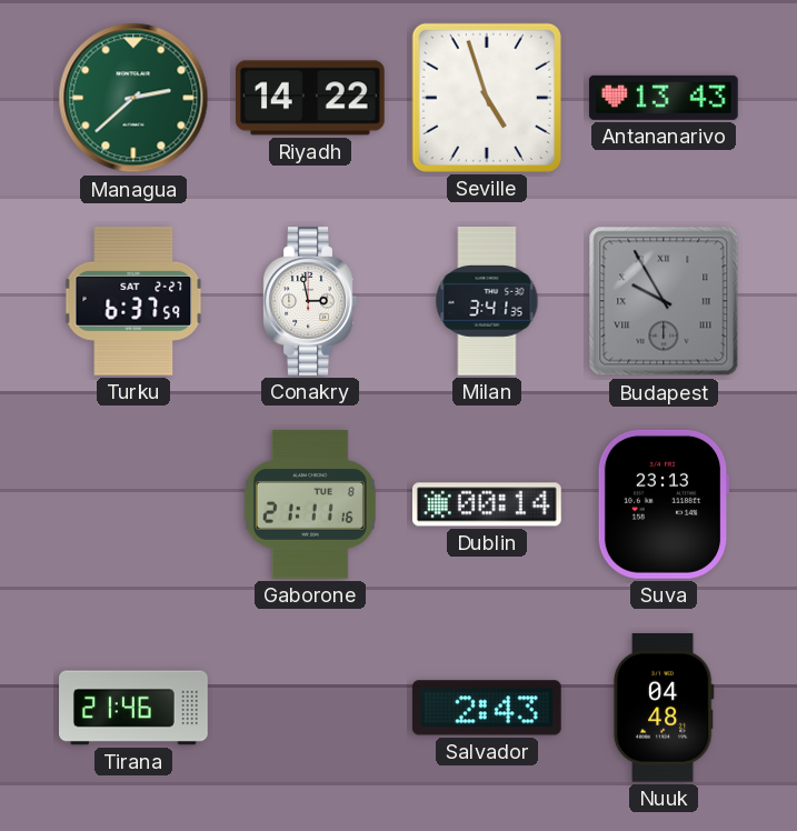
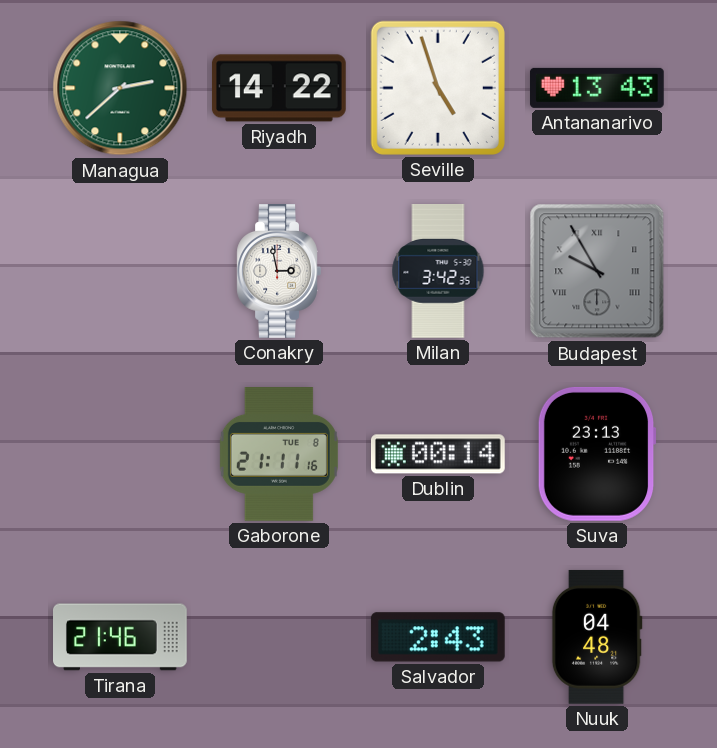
Turku: 6:37 -> none (133, 301)
Milan: 3:41 -> 3:42 (438, 272)
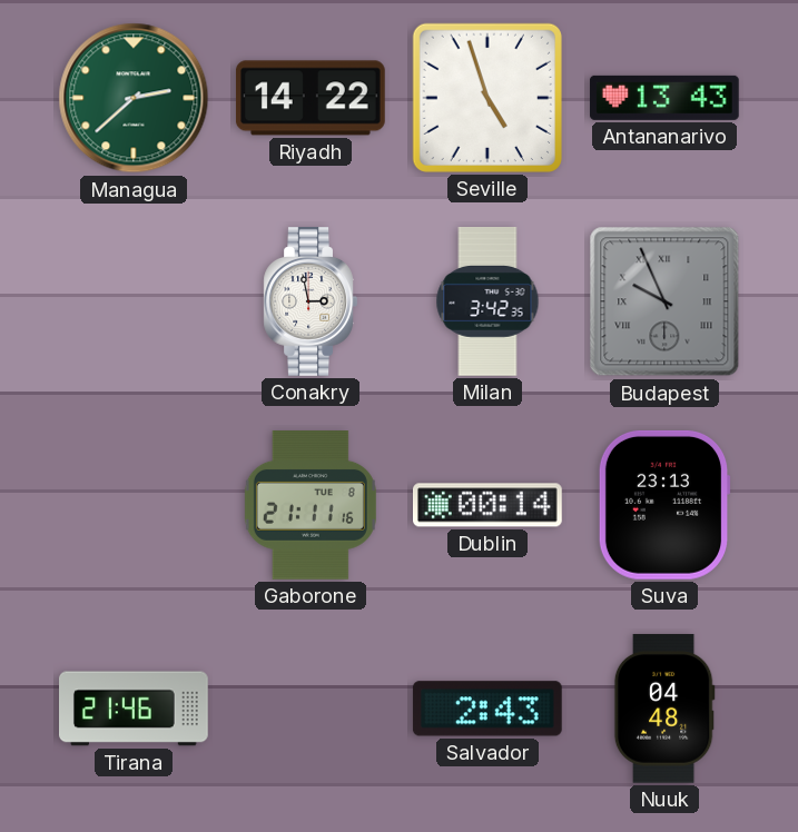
Budapest: 9:55 -> 9:56 (664, 301)
